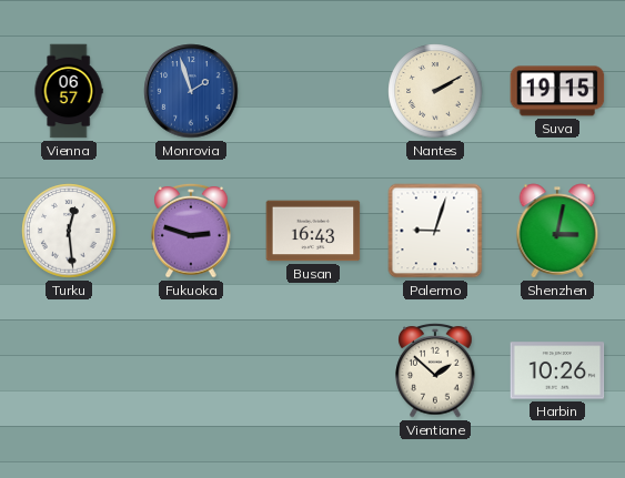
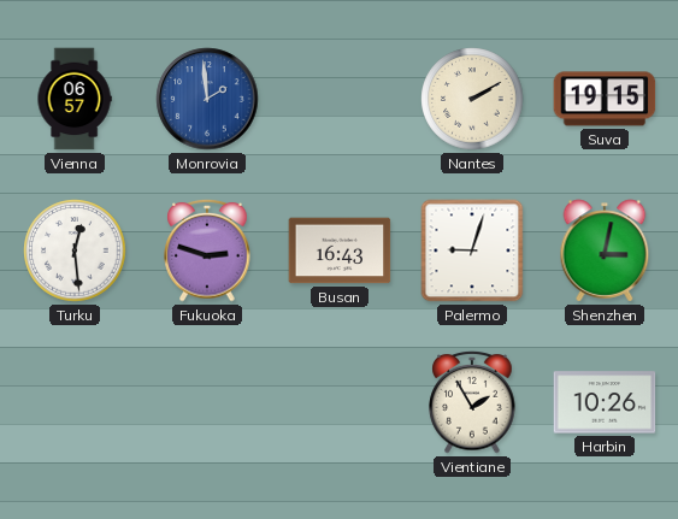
Monrovia: 1:57 -> 1:59 (207, 99)
Vientiane: 1:52 -> 1:55 (472, 403)
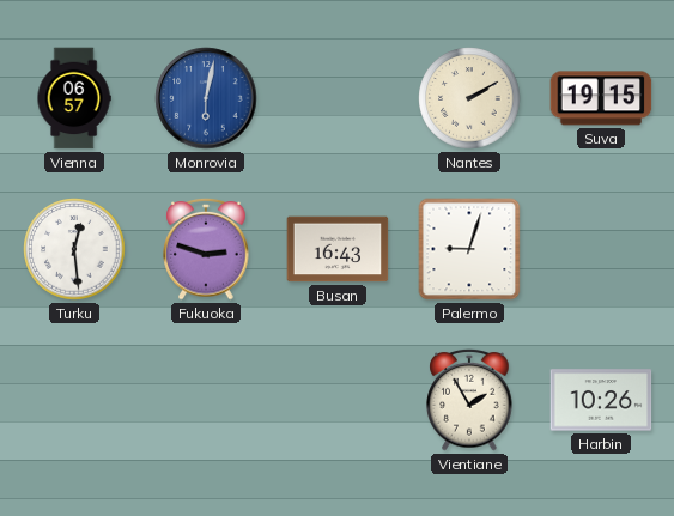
Monrovia: 1:59 -> 6:02 (206, 98)
Shenzhen: 3:02 -> none (605, 250)
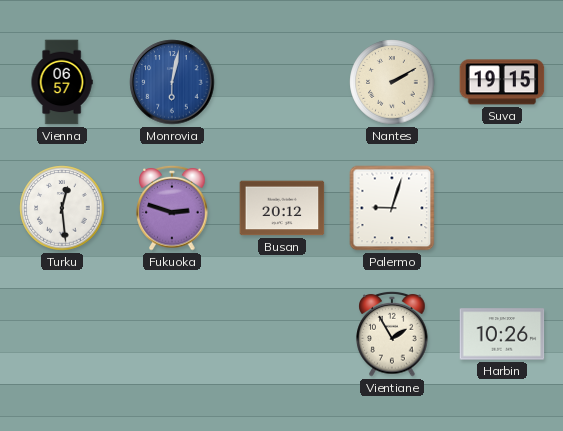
Busan: 16:43 -> 20:12 (282, 208)
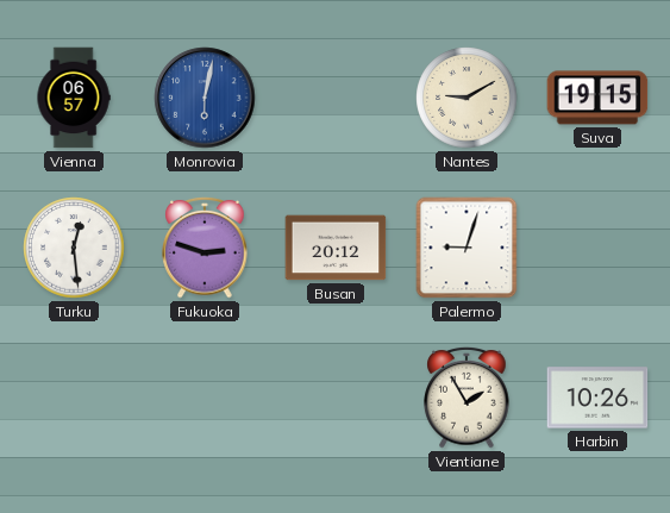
Nantes: 2:10 -> 9:10 (467, 98)
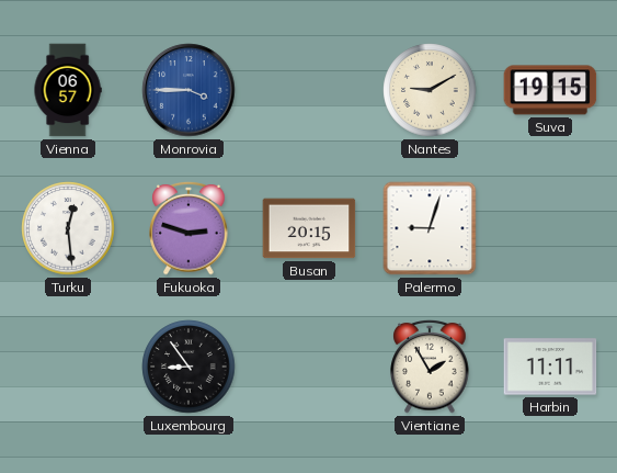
Monrovia: 6:02 -> 3:45 (188, 90)
Busan: 20:12 -> 20:15 (309, 228)
Luxembourg: none -> 8:54 (188, 367)
Harbin: 10:26 -> 11:11 (550, 367)
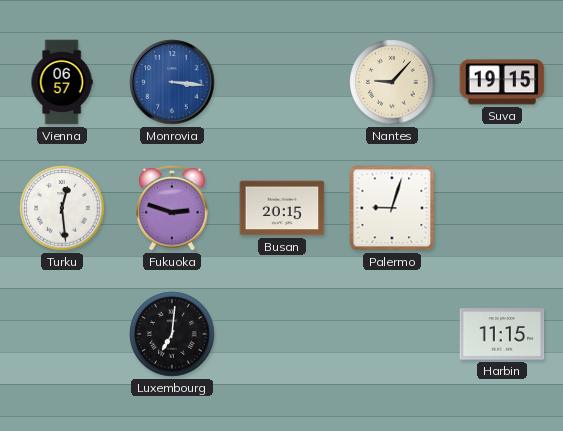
Monrovia: 3:45 -> 3:16 (172, 82)
Nantes: 9:10 -> 9:07 (392, 82)
Luxembourg: 8:54 -> 7:01 (172, 334)
Vientiane: 1:55 -> none (430, 368)
Harbin: 11:11 -> 11:15 (502, 334)
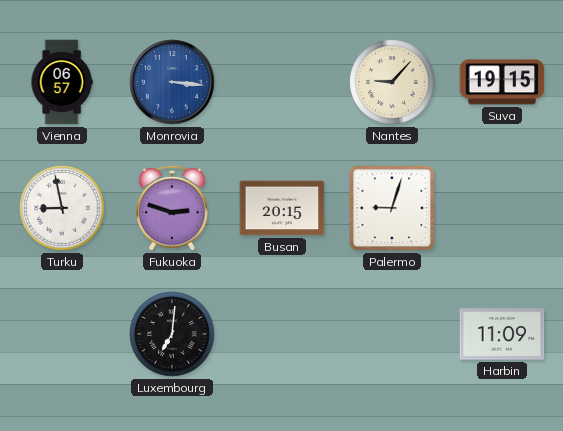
Turku: 12:29 -> 8:58 (62, 208)
Harbin: 11:15 -> 11:09 (502, 334)
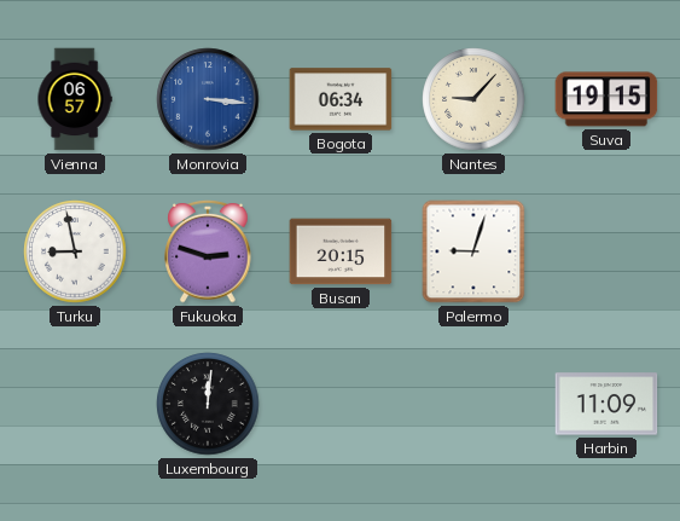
Bogota: none -> 06:34 (341, 99)
Luxembourg: 7:01 -> 12:01 (208, 404)
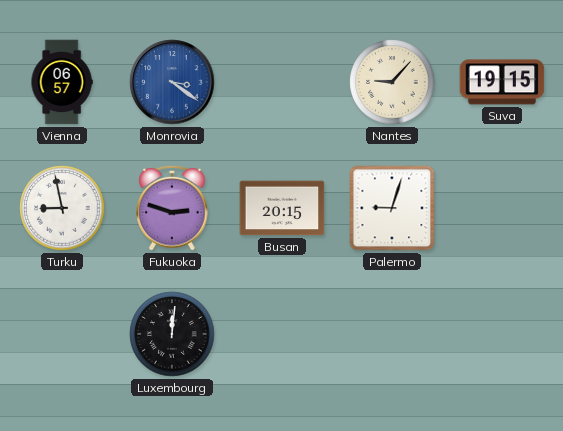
Monrovia: 3:16 -> 3:21 (172, 82)
Bogota: 06:34 -> none (341, 99)
Harbin: 11:09 -> none (606, 404)
